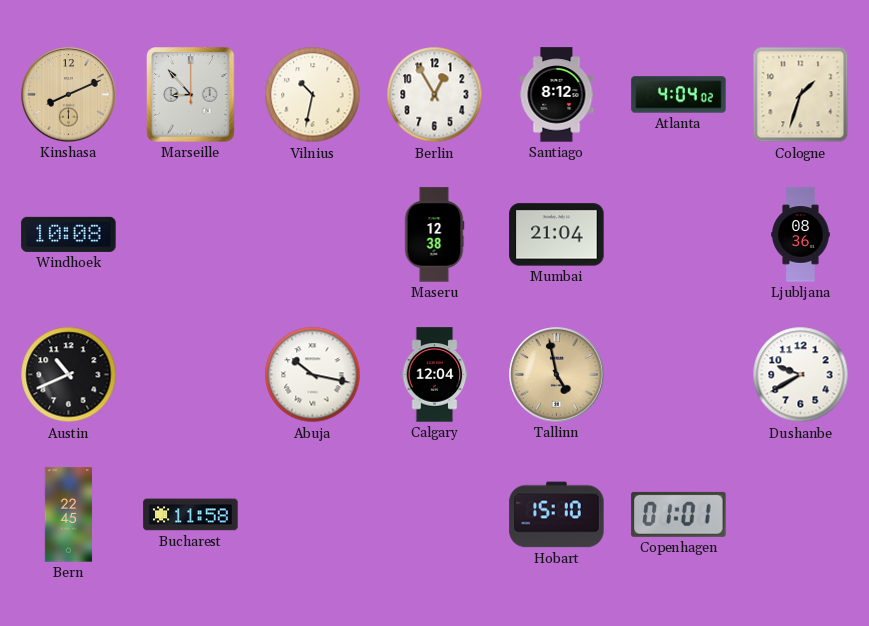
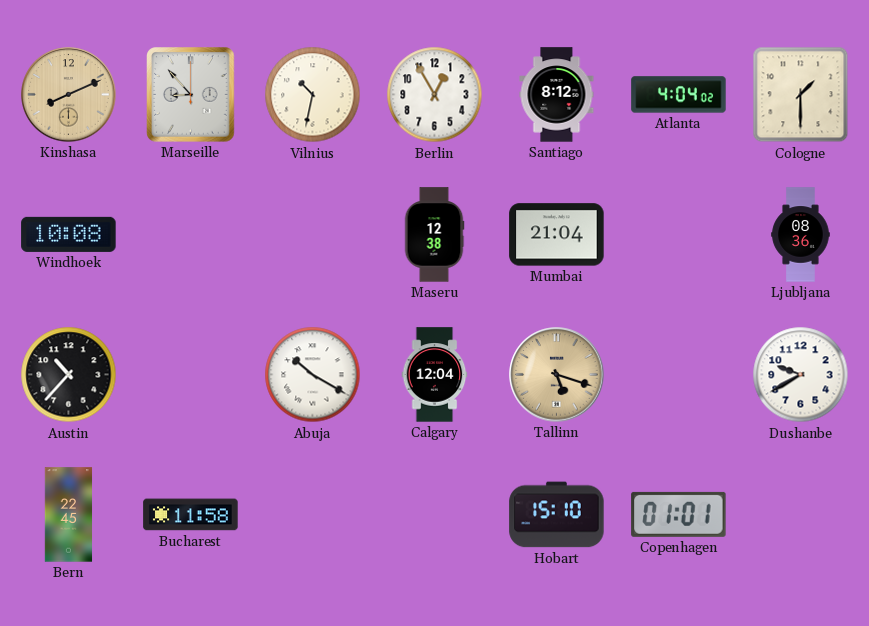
Cologne: 1:33 -> 1:30 (801, 95)
Austin: 10:41 -> 10:37 (69, 375)
Abuja: 10:17 -> 10:20 (313, 375)
Tallinn: 4:58 -> 5:18 (557, 375)
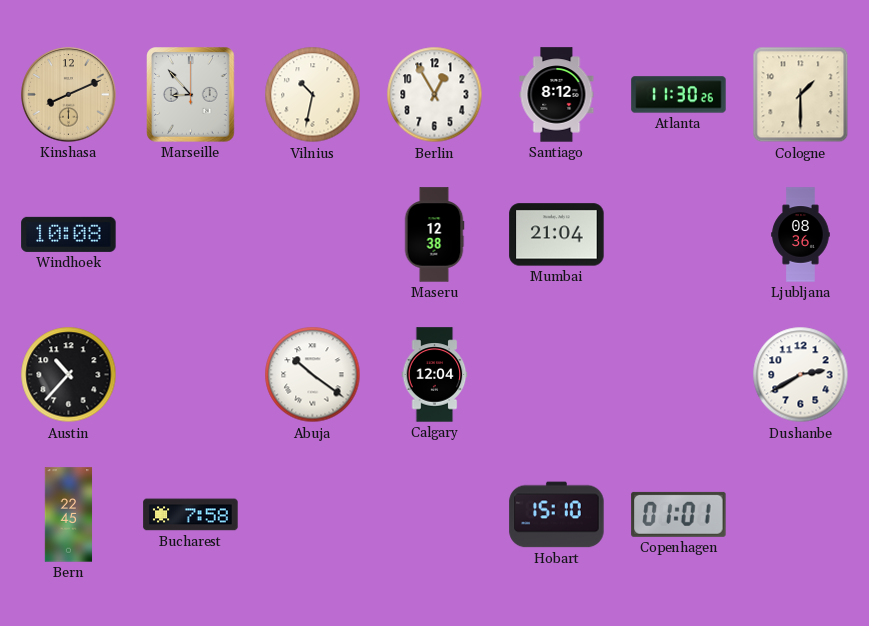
Atlanta: 4:04 -> 11:30 (679, 95)
Abuja: 10:20 -> 10:21 (313, 375)
Tallinn: 5:18 -> none (557, 375)
Dushanbe: 9:40 -> 2:40 (801, 375)
Bucharest: 11:58 -> 7:58 (191, 515)
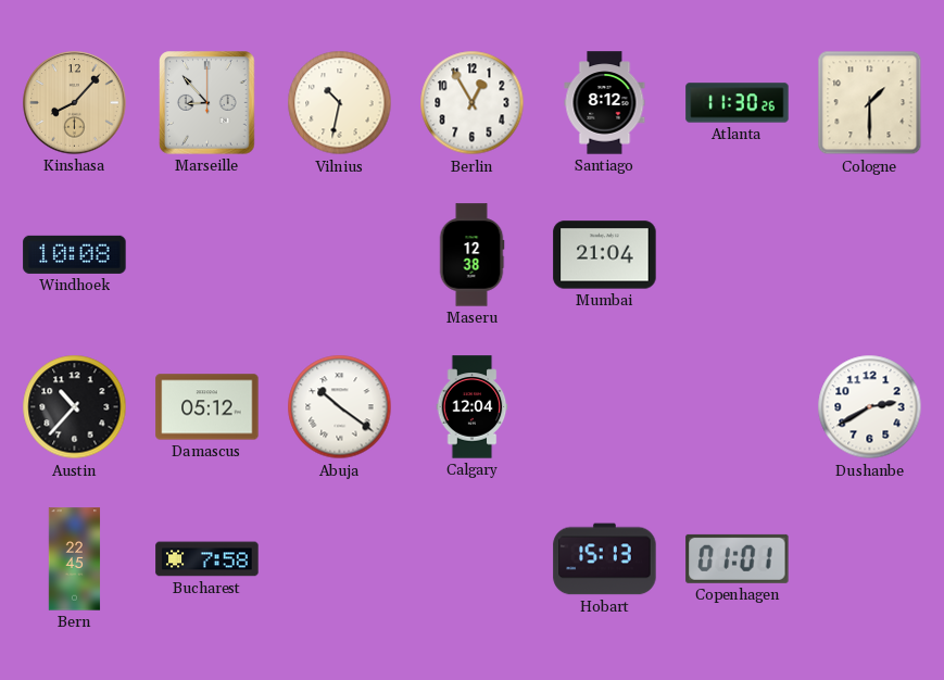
Kinshasa: 8:11 -> 8:07 (75, 103)
Ljubljana: 08:36 -> none (801, 235)
Damascus: none -> 05:12 (207, 407)
Hobart: 15:10 -> 15:13 (605, 559)
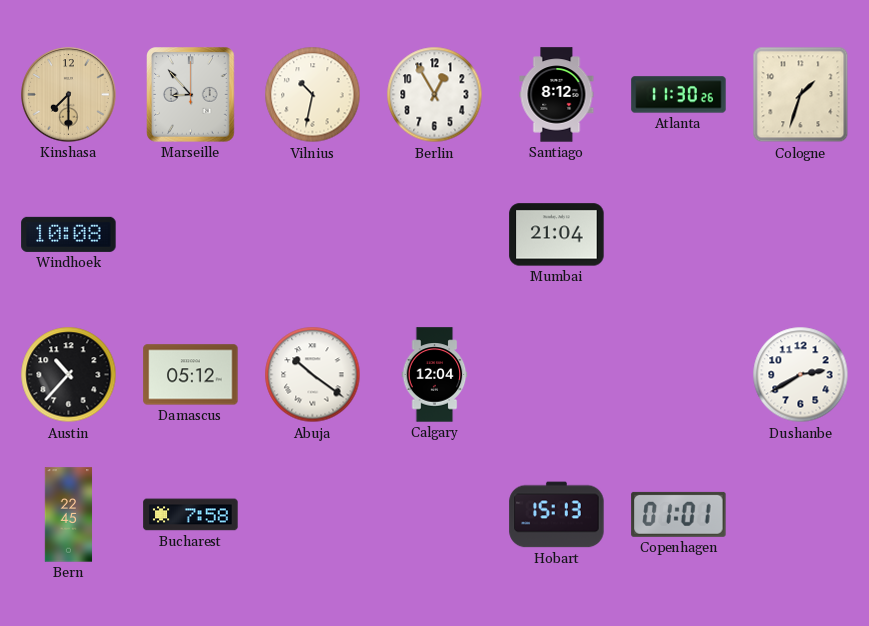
Kinshasa: 8:07 -> 7:30 (69, 95)
Cologne: 1:30 -> 1:33 (801, 95)
Maseru: 12:38 -> none (471, 255)
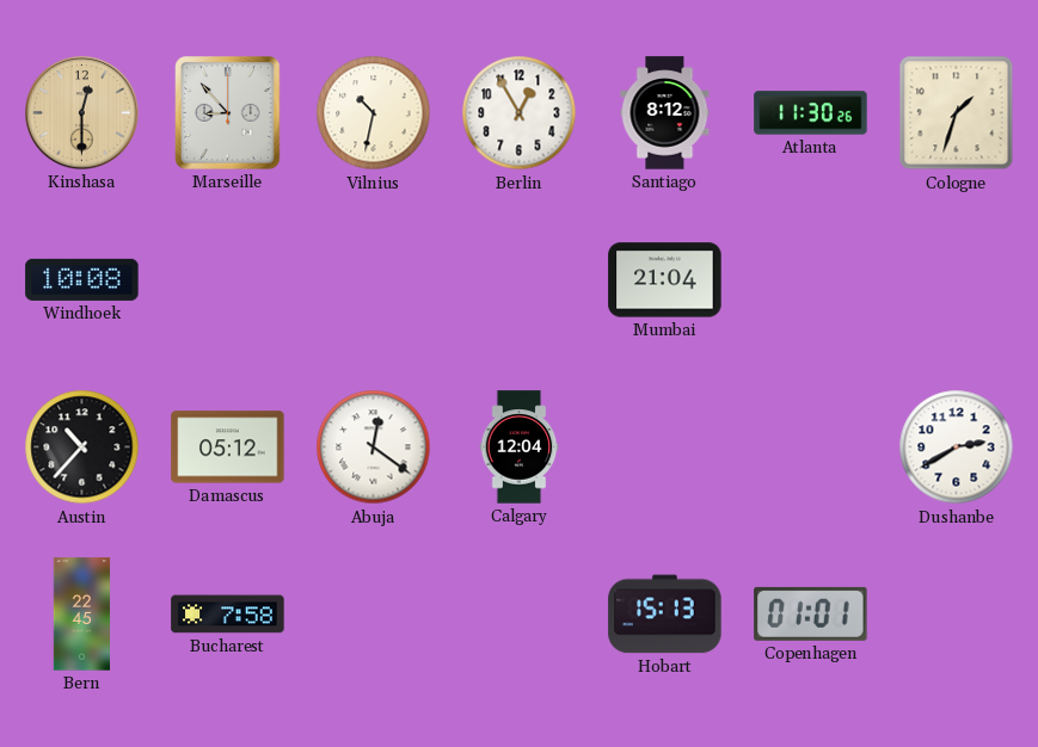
Kinshasa: 7:30 -> 12:30 (82, 113)
Abuja: 10:21 -> 12:21 (374, 447)
